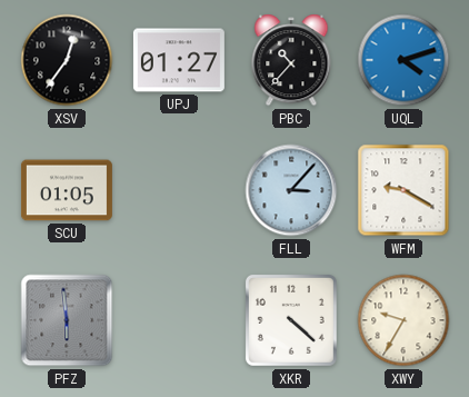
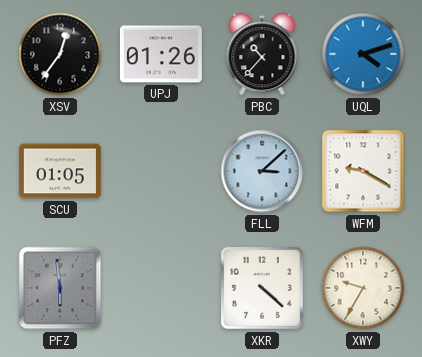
UPJ: 01:27 -> 01:26 (161, 54)
FLL: 3:07 -> 3:08 (262, 171)
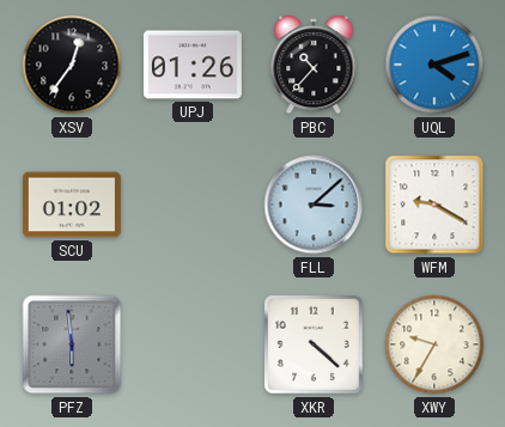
SCU: 01:05 -> 01:02 (72, 205)
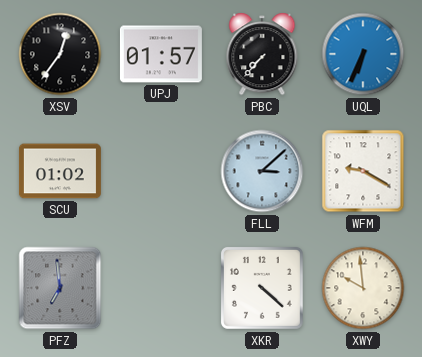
UPJ: 01:26 -> 01:57 (161, 54)
PBC: 10:37 -> 7:37 (262, 54)
UQL: 4:12 -> 6:34 (363, 54)
PFZ: 5:59 -> 6:59 (60, 288)
XWY: 9:35 -> 9:59 (363, 288)
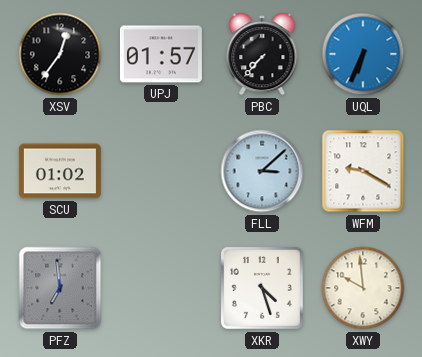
XKR: 4:22 -> 4:27 (262, 288)
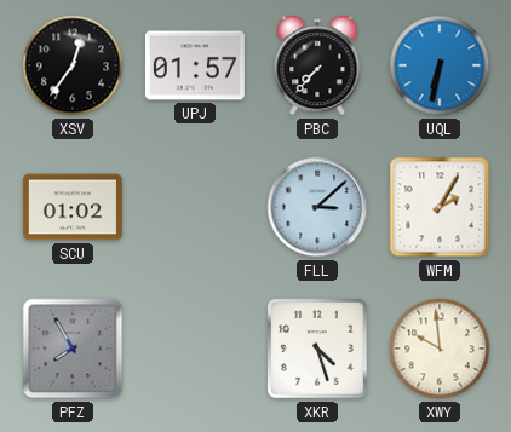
UQL: 6:34 -> 6:32 (440, 65)
WFM: 9:20 -> 2:05 (440, 207)
PFZ: 6:59 -> 7:55 (73, 349)
